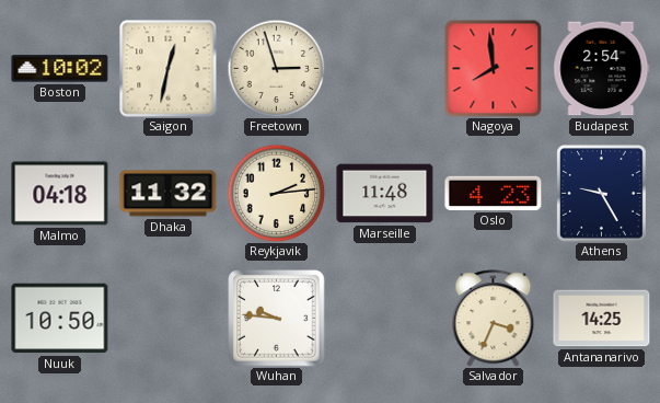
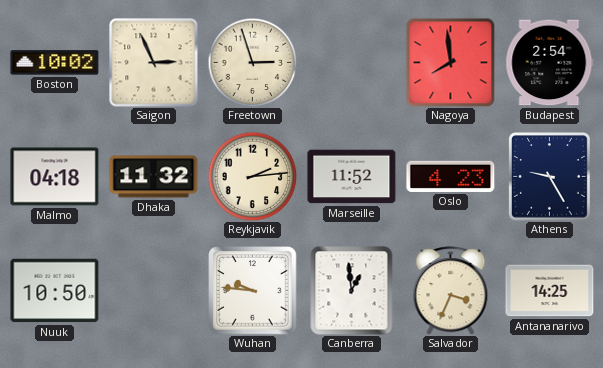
Saigon: 12:32 -> 2:56 (154, 63)
Marseille: 11:48 -> 11:52 (352, 177)
Canberra: none -> 12:59 (352, 291)
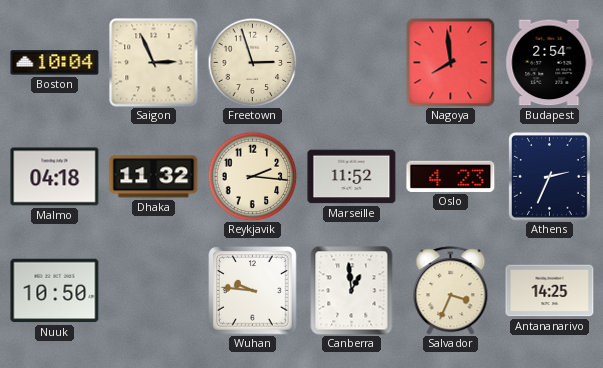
Boston: 10:02 -> 10:04 (55, 63)
Reykjavik: 2:14 -> 2:16 (252, 176)
Athens: 9:25 -> 2:34 (550, 177)
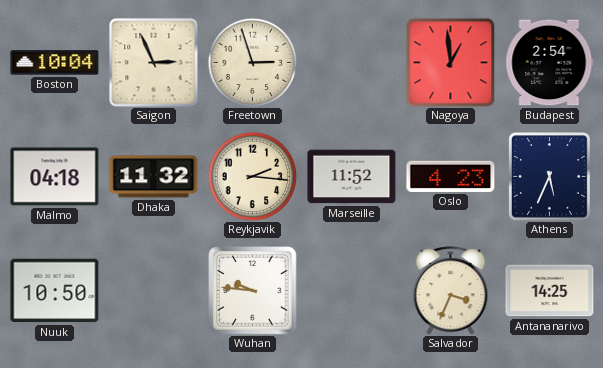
Nagoya: 7:59 -> 12:59 (450, 62)
Athens: 2:34 -> 5:34 (550, 177)
Canberra: 12:59 -> none (352, 291)
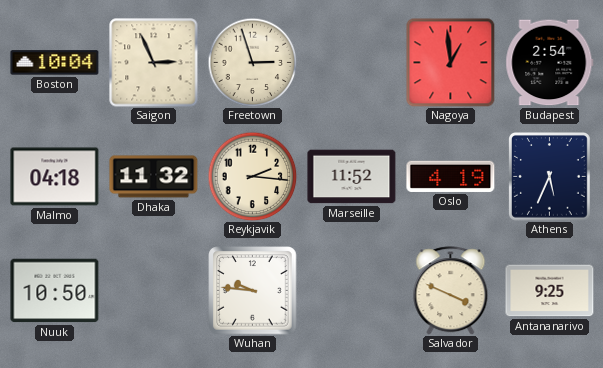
Oslo: 4:23 -> 4:19 (451, 176)
Salvador: 3:34 -> 3:49 (451, 291)
Antananarivo: 14:25 -> 9:25 (550, 291)
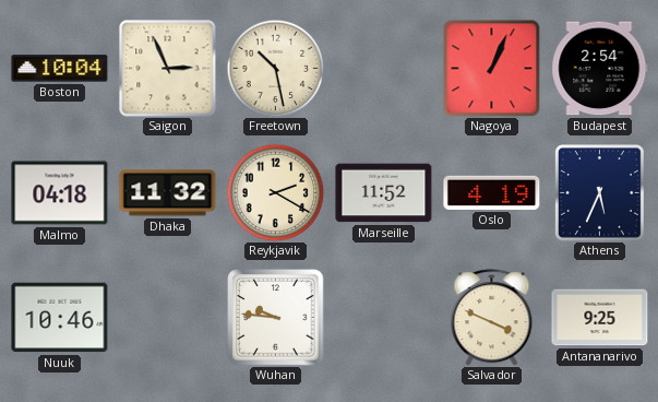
Freetown: 2:57 -> 10:28 (275, 68)
Nagoya: 12:59 -> 1:04 (491, 68)
Reykjavik: 2:16 -> 2:20 (275, 192)
Nuuk: 10:50 -> 10:46 (60, 318)
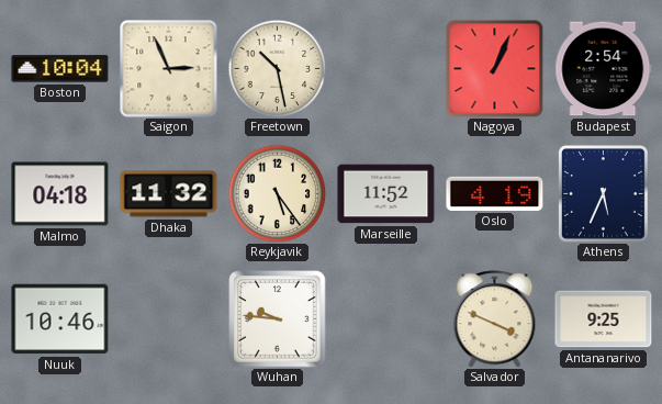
Reykjavik: 2:20 -> 5:24 (277, 193)
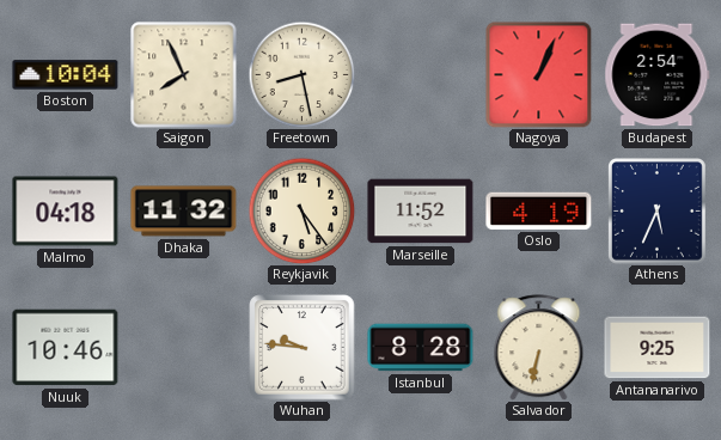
Saigon: 2:56 -> 7:56 (184, 75)
Freetown: 10:28 -> 8:28 (301, 74)
Istanbul: none -> 8:28 (421, 348)
Salvador: 3:49 -> 6:32 (539, 348)
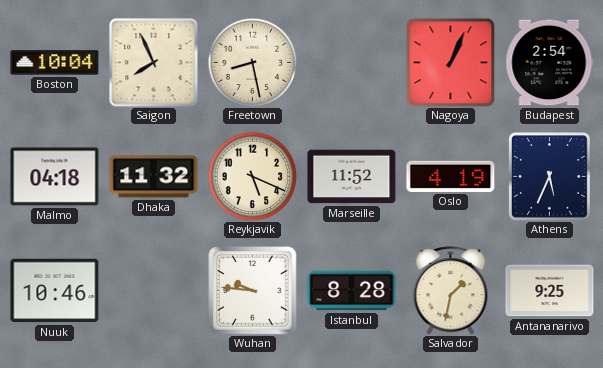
Reykjavik: 5:24 -> 5:19 (252, 176)
Salvador: 6:32 -> 1:32 (451, 291)
